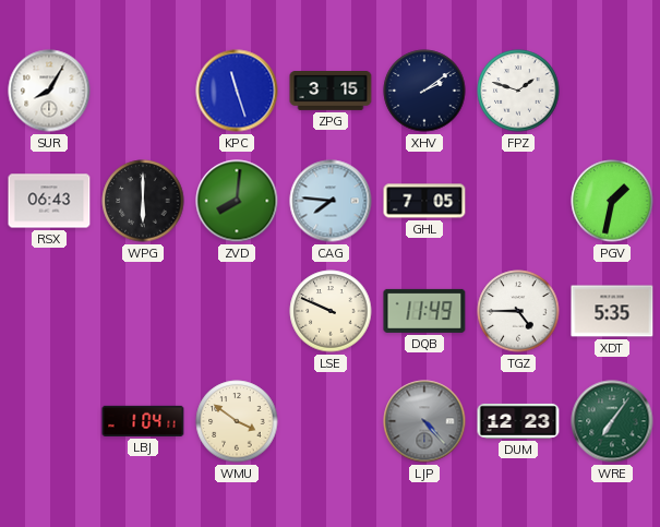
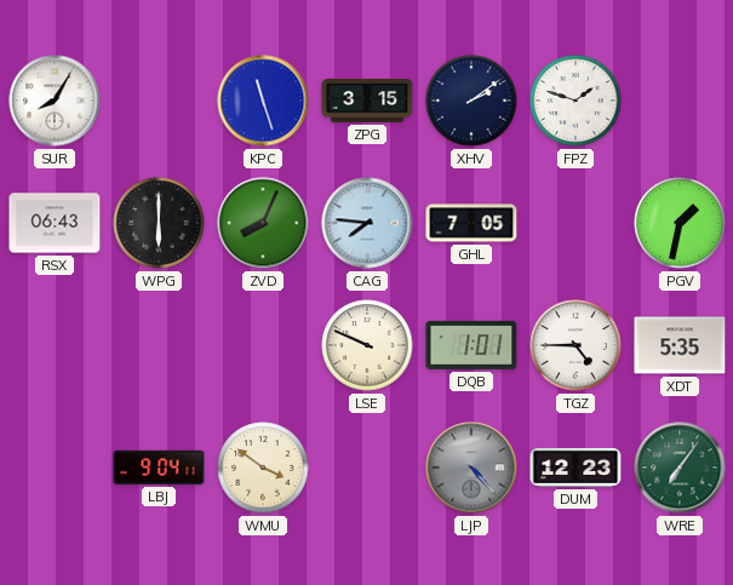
ZVD: 8:01 -> 8:04 (263, 223)
DQB: 11:49 -> 1:01 (471, 345)
LBJ: 1:04 -> 9:04 (159, 468)
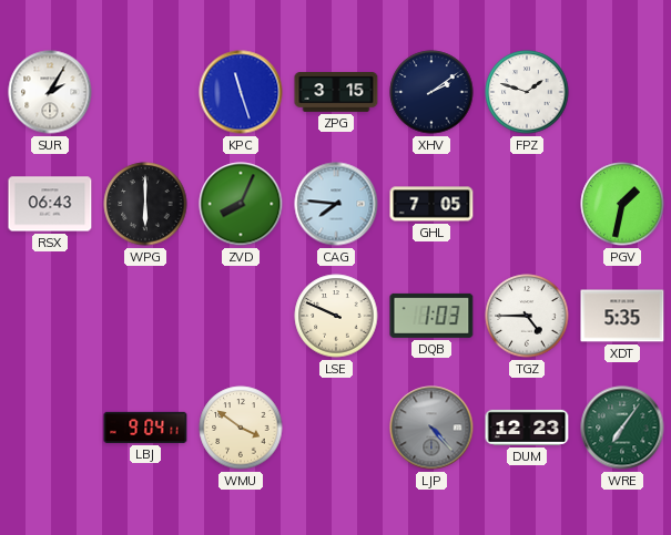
SUR: 8:05 -> 2:05 (50, 92)
DQB: 1:01 -> 1:03 (431, 316)
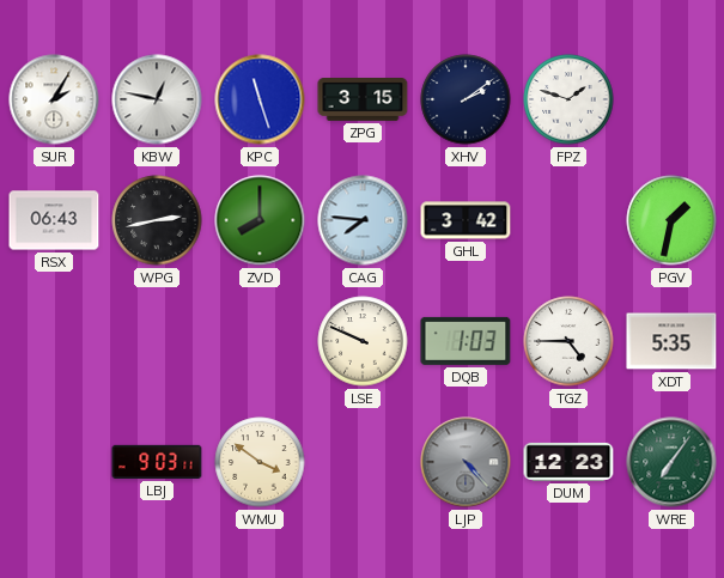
KBW: none -> 12:47 (157, 99)
WPG: 6:00 -> 2:43 (157, 220)
ZVD: 8:04 -> 8:00 (260, 220)
GHL: 7:05 -> 3:42 (466, 220)
LBJ: 9:04 -> 9:03 (157, 462)
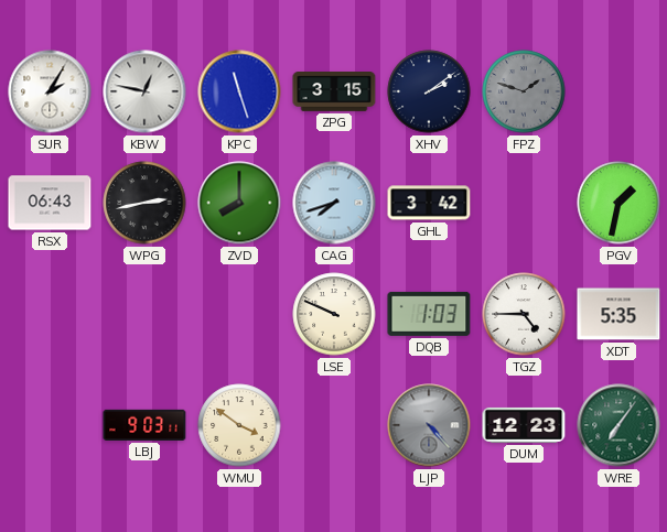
FPZ dial: white -> grey (524, 91)
CAG: 7:46 -> 7:42 (334, 203)
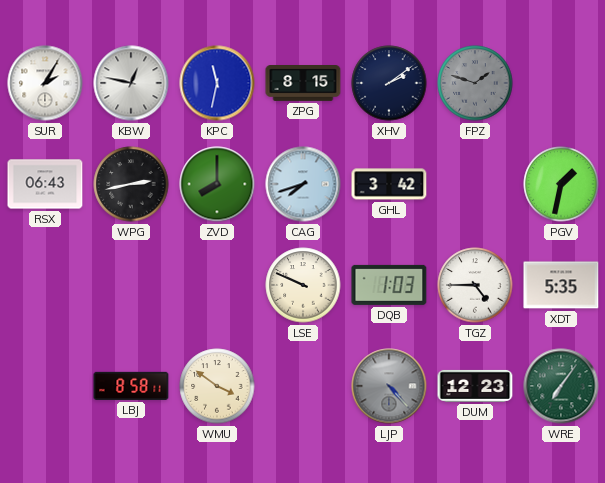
KPC: 11:27 -> 11:32 (217, 83)
ZPG: 3:15 -> 8:15 (303, 84)
LBJ: 9:03 -> 8:58 (131, 386)
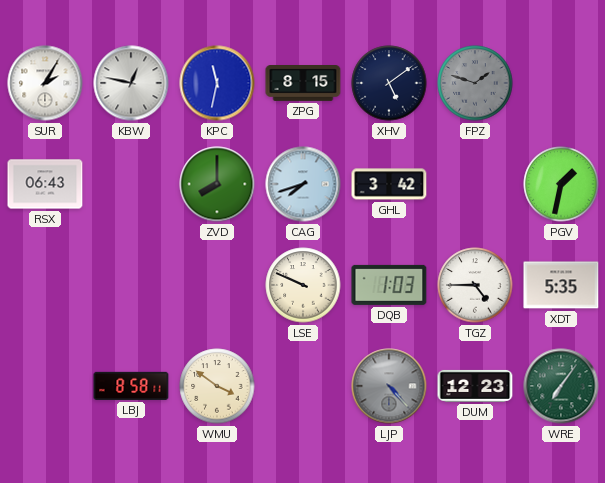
XHV: 2:09 -> 5:09 (389, 83)
WPG: 2:43 -> none (131, 184)
